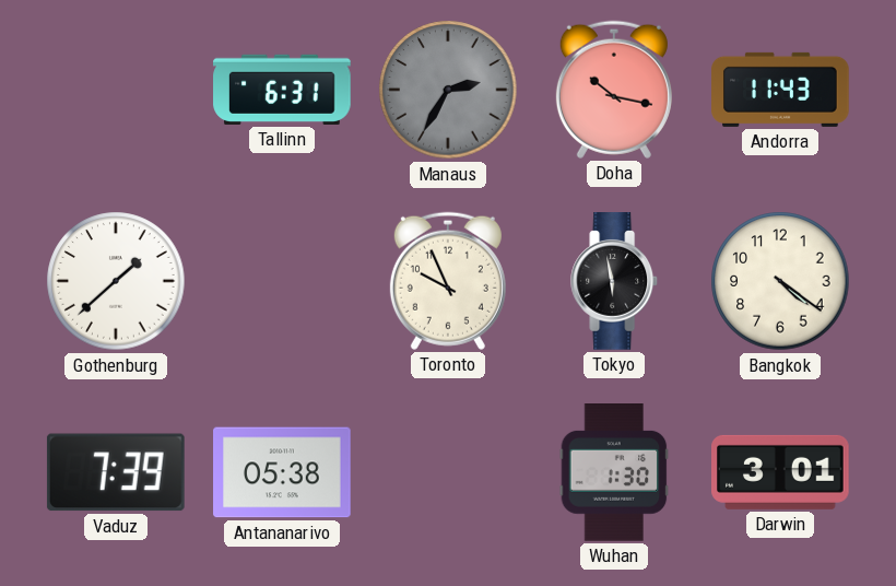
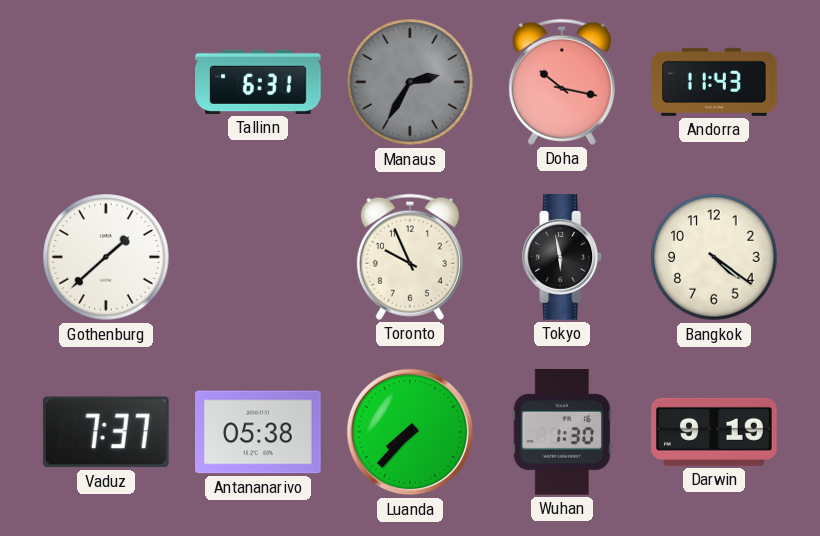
Vaduz: 7:39 -> 7:37 (106, 432)
Luanda: none -> 7:37 (410, 432)
Darwin: 3:01 -> 9:19 (715, 432)
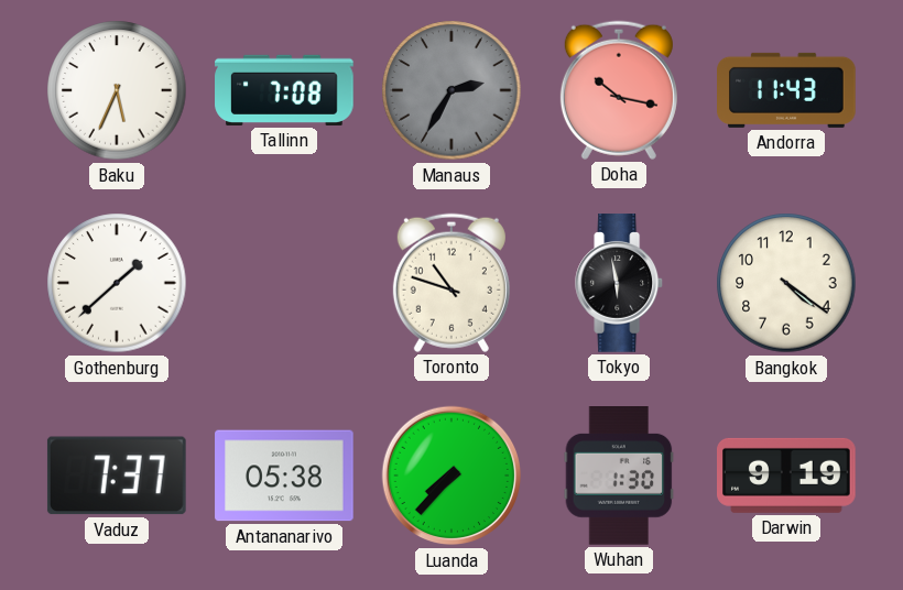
Baku: none -> 5:34 (117, 90)
Tallinn: 6:31 -> 7:08 (284, 90)
Toronto: 9:56 -> 10:48 (452, 283)
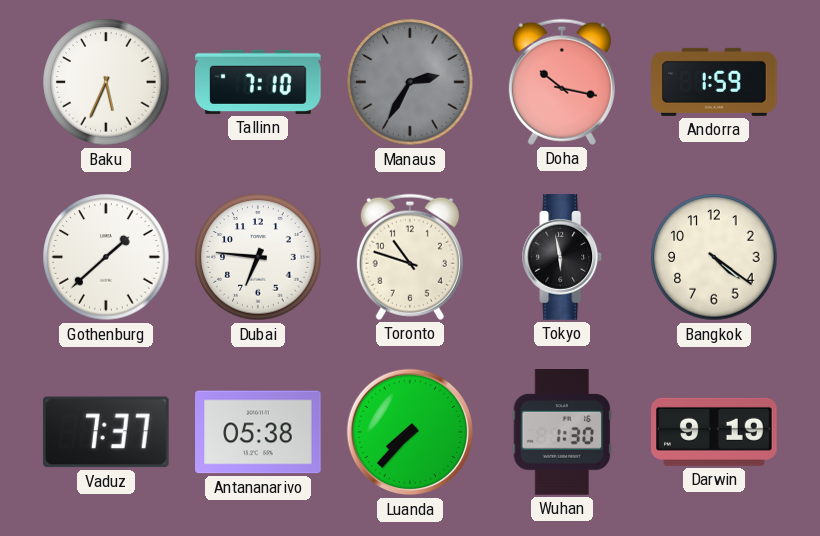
Tallinn: 7:08 -> 7:10 (258, 82)
Andorra: 11:43 -> 1:59 (714, 82)
Dubai: none -> 6:46 (258, 257)
